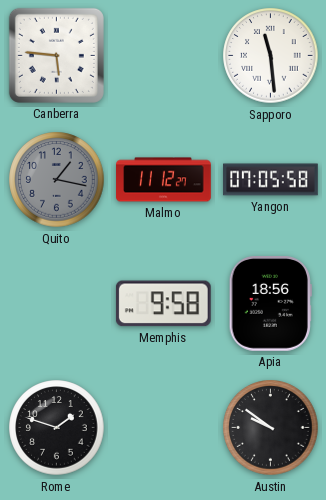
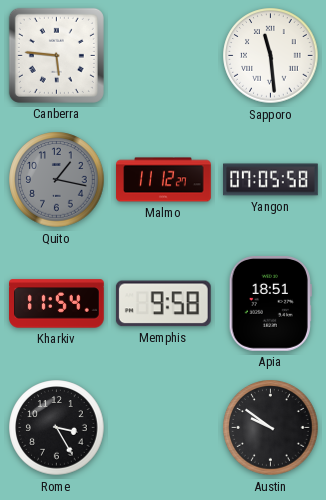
Kharkiv: none -> 11:54 (57, 304)
Apia: 18:56 -> 18:51 (270, 304)
Rome: 1:48 -> 3:25 (57, 428)
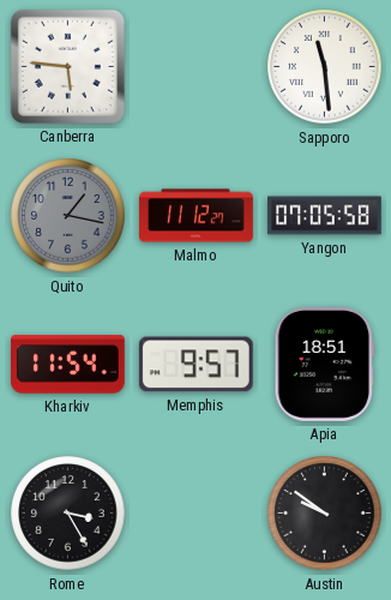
Memphis: 9:58 -> 9:57 (195, 365)
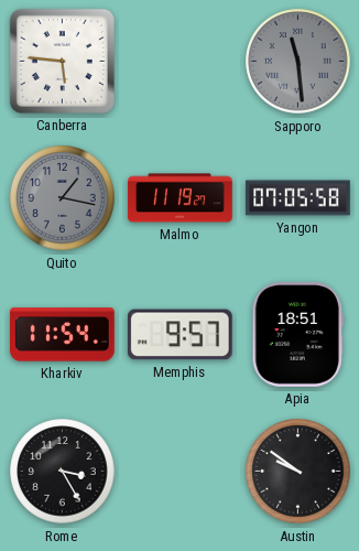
Sapporo dial: white -> grey (298, 62)
Malmo: 11:12 -> 11:19 (181, 198)
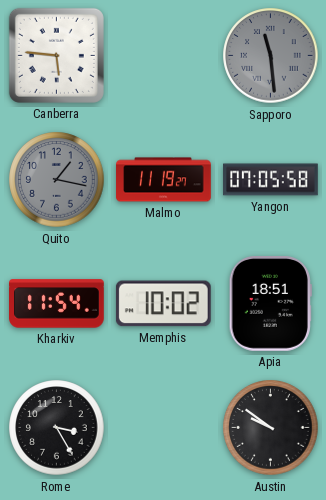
Memphis: 9:57 -> 10:02 (163, 304)
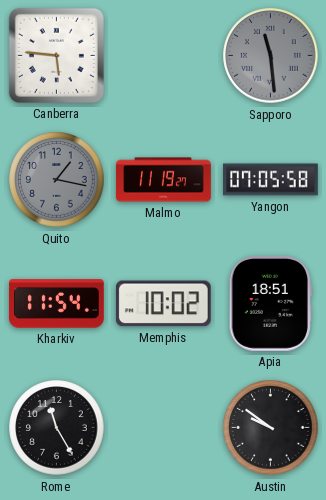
Rome: 3:25 -> 11:25 (57, 428)
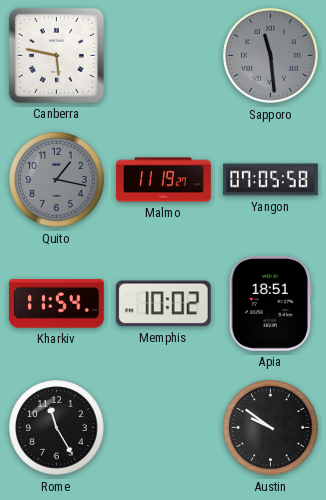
Canberra: 5:46 -> 5:47 (56, 55)
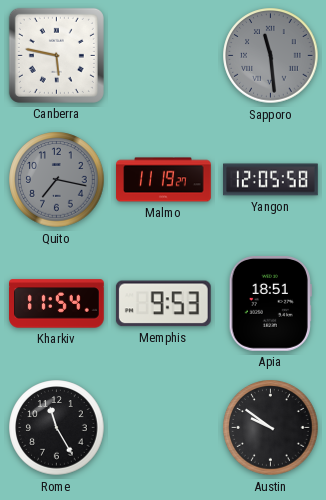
Quito: 1:17 -> 7:17 (57, 180)
Yangon: 07:05 -> 12:05 (271, 180)
Memphis: 10:02 -> 9:53 (163, 304)
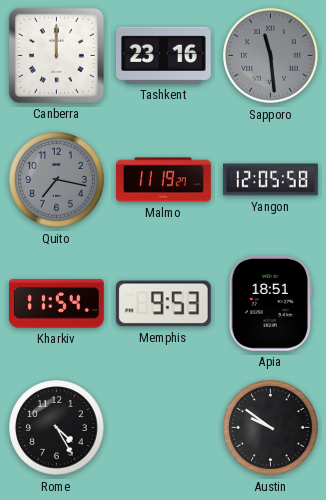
Canberra: 5:47 -> 12:00 (56, 55)
Tashkent: none -> 23:16 (164, 55)
Rome: 11:25 -> 4:25 (57, 428)
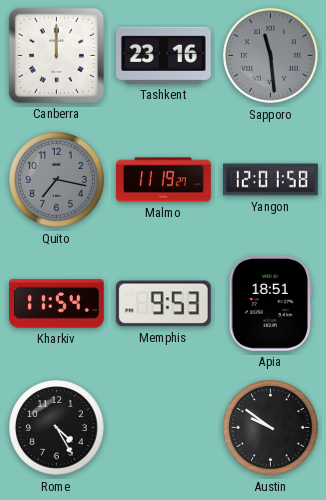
Yangon: 12:05 -> 12:01 (271, 180)
